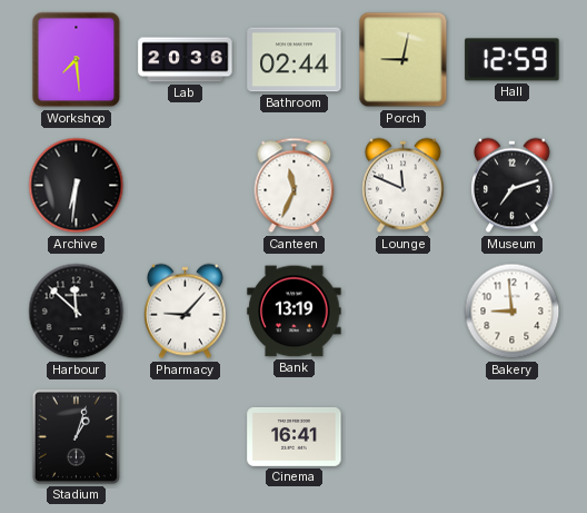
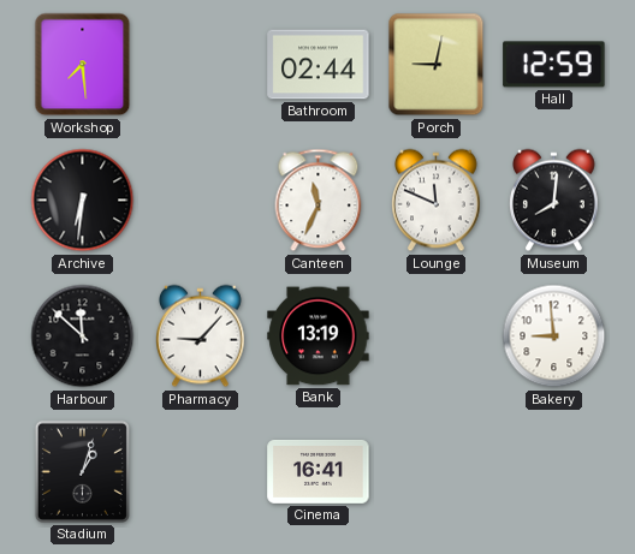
Lab: 20:36 -> none (186, 60)
Museum: 7:12 -> 8:01 (554, 201)
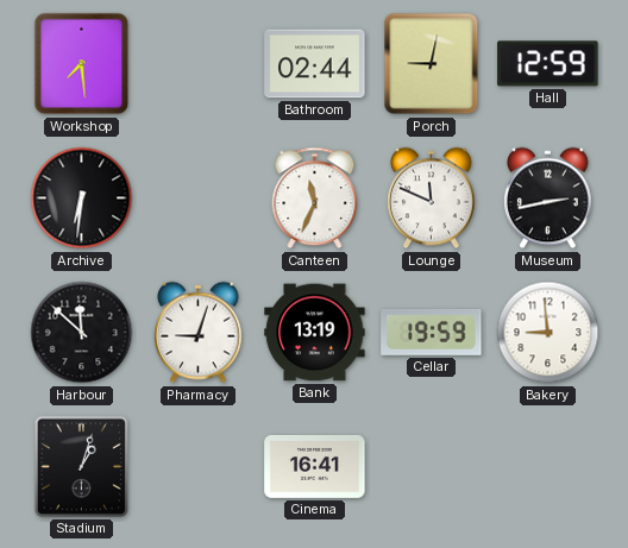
Museum: 8:01 -> 2:43 (548, 199)
Pharmacy: 9:07 -> 9:03 (199, 333)
Cellar: none -> 19:59 (432, 332)
